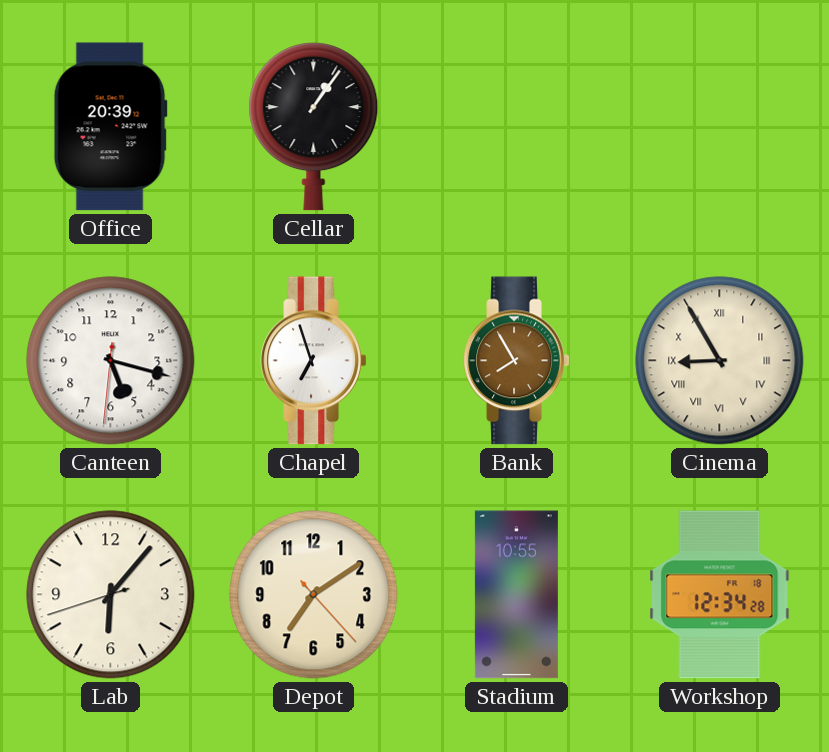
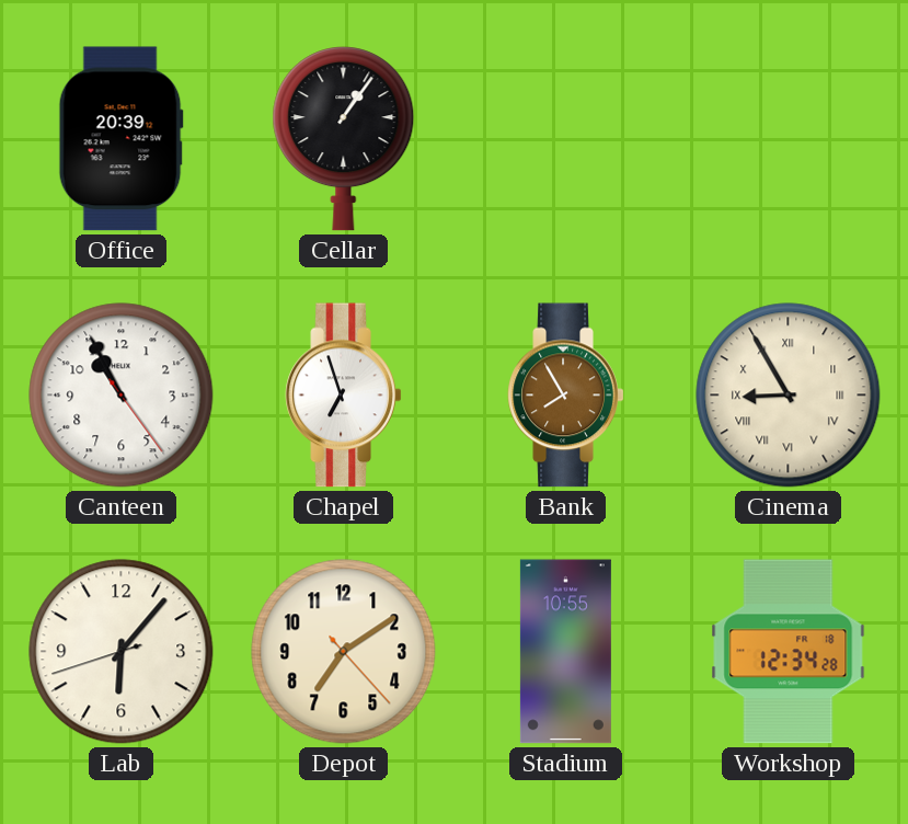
Canteen: 5:17 -> 10:55 (122, 396)
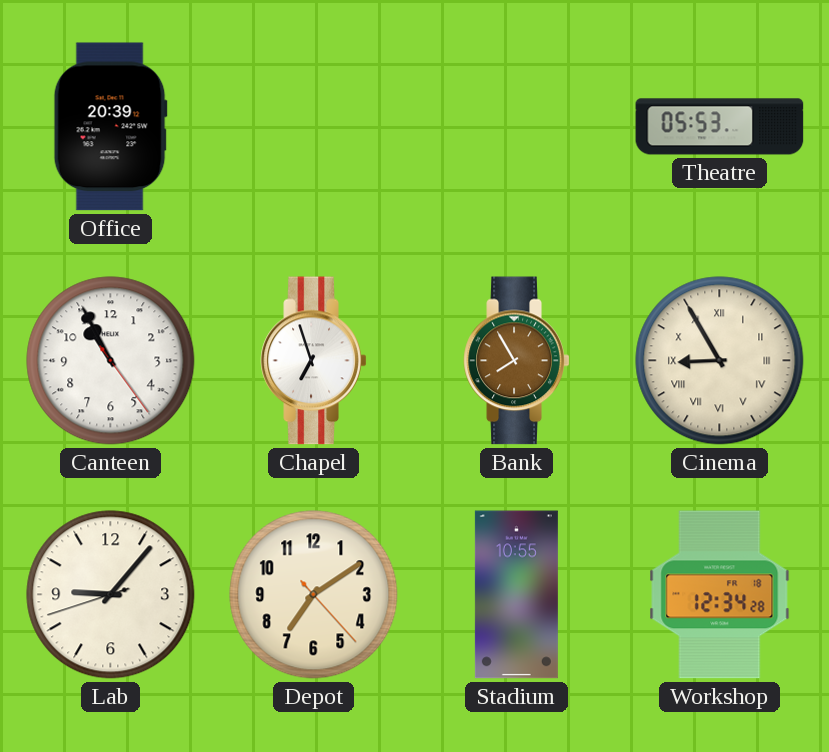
Cellar: 1:06 -> none (344, 139)
Theatre: none -> 05:53 (720, 127)
Lab: 6:06 -> 9:06 (111, 595)
